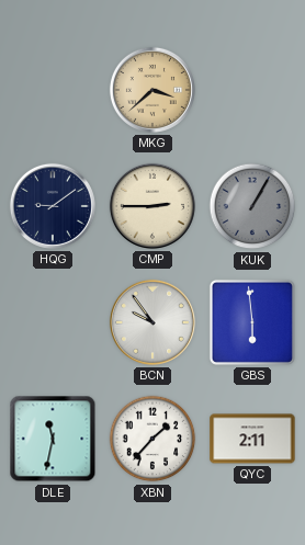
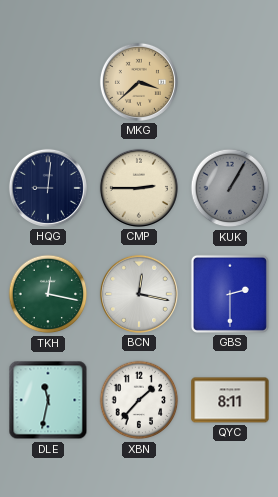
HQG: 9:09 -> 9:01 (48, 188)
TKH: none -> 12:17 (48, 294)
BCN: 9:54 -> 12:17 (139, 294)
GBS: 5:59 -> 2:30 (230, 294)
QYC: 2:11 -> 8:11 (230, 400)
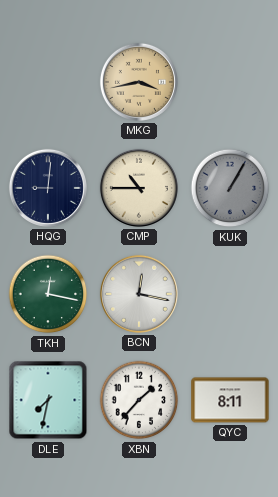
MKG: 3:38 -> 3:43 (139, 82)
CMP: 2:45 -> 10:45 (139, 188)
GBS: 2:30 -> none (230, 294)
DLE: 11:32 -> 7:32 (48, 400)
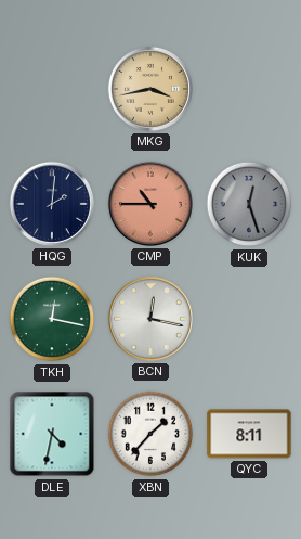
HQG: 9:01 -> 2:01 (52, 204)
CMP dial: cream -> salmon (150, 204)
KUK: 1:05 -> 12:27 (249, 204)
DLE: 7:32 -> 4:32 (52, 434)
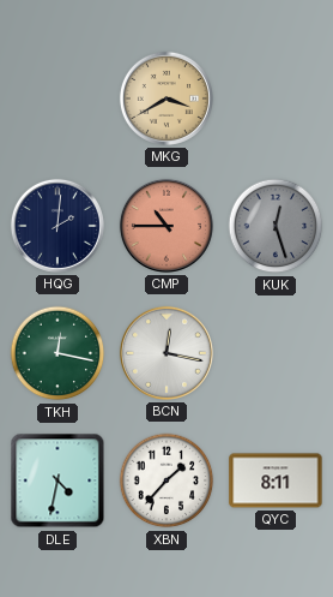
MKG: 3:43 -> 3:40 (166, 98)
